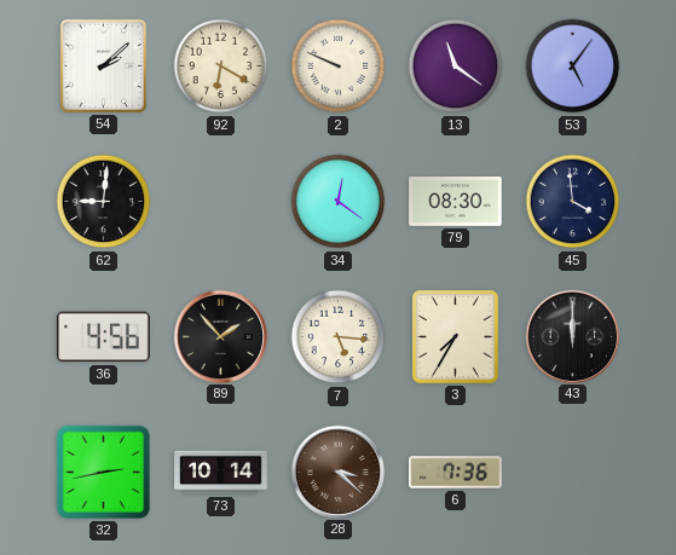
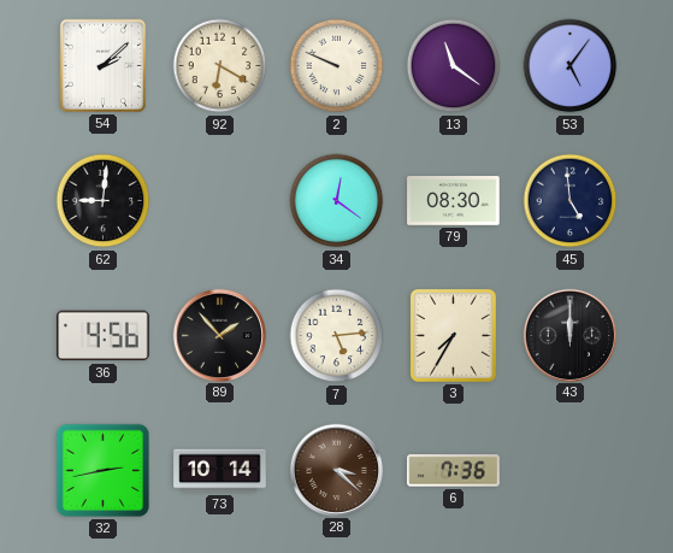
45: 3:59 -> 4:59 (571, 201)
7: 5:16 -> 5:14 (337, 336)
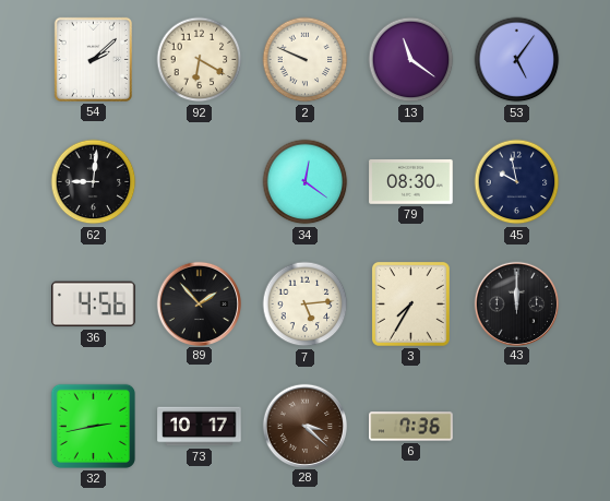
45: 4:59 -> 9:58 (517, 182)
73: 10:14 -> 10:17 (200, 427)
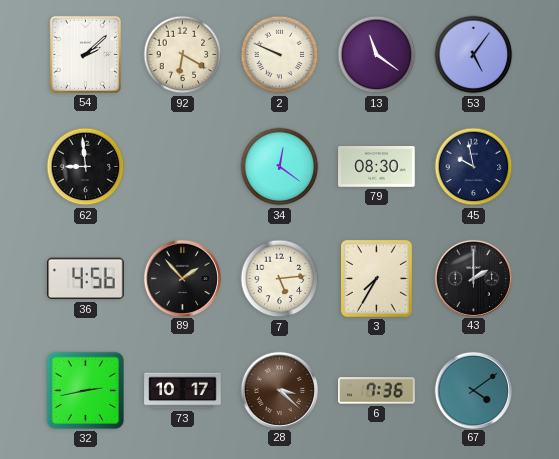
62: 9:01 -> 8:59 (86, 167)
43: 12:00 -> 2:00 (473, 278)
67: none -> 4:09 (473, 390)
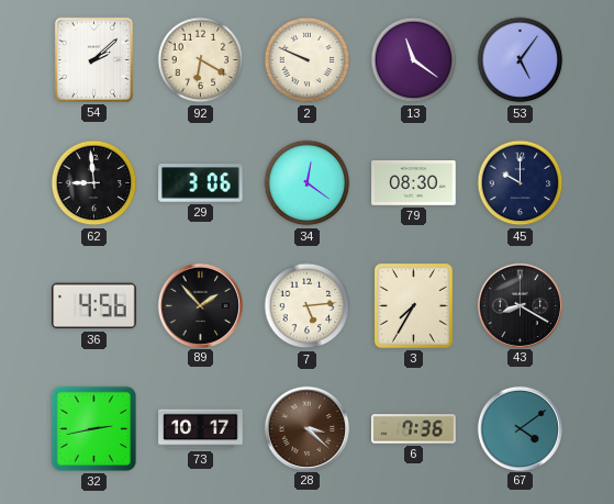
29: none -> 3:06 (201, 183)
45: 9:58 -> 10:00 (521, 183)
43: 2:00 -> 8:20 (520, 305)
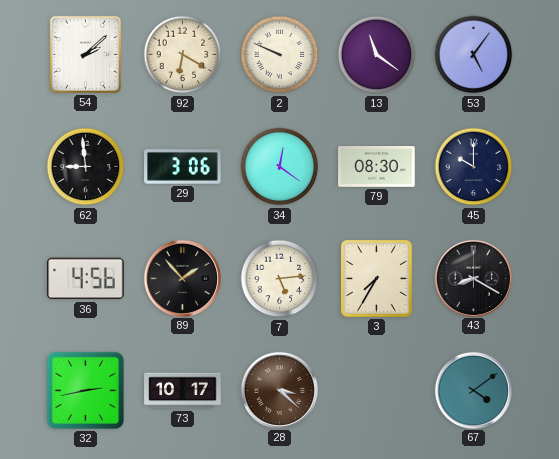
6: 7:36 -> none (414, 429)
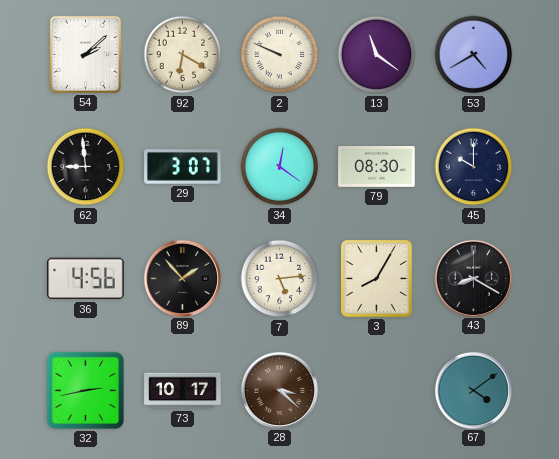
53: 5:06 -> 4:40 (474, 55)
29: 3:06 -> 3:07 (183, 167)
3: 7:35 -> 8:05 (376, 278)
